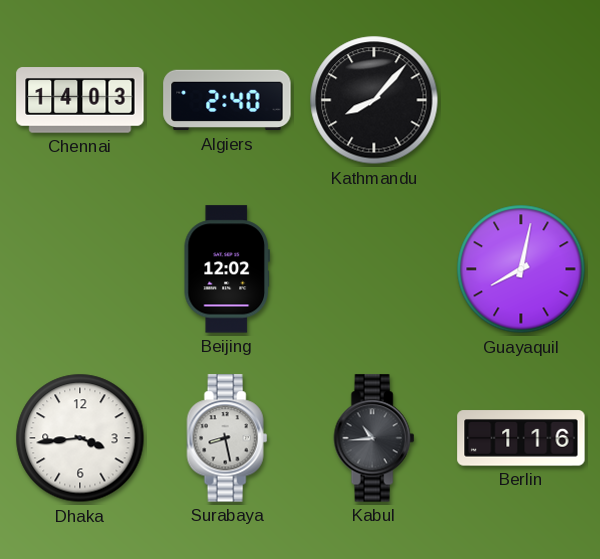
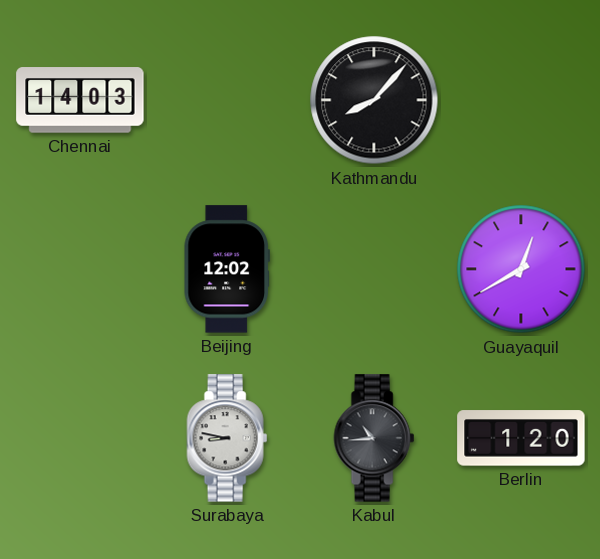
Algiers: 2:40 -> none (227, 100)
Guayaquil: 8:02 -> 12:40 (521, 269)
Dhaka: 3:44 -> none (80, 438)
Surabaya: 8:28 -> 8:47 (227, 438)
Berlin: 1:16 -> 1:20 (521, 438)
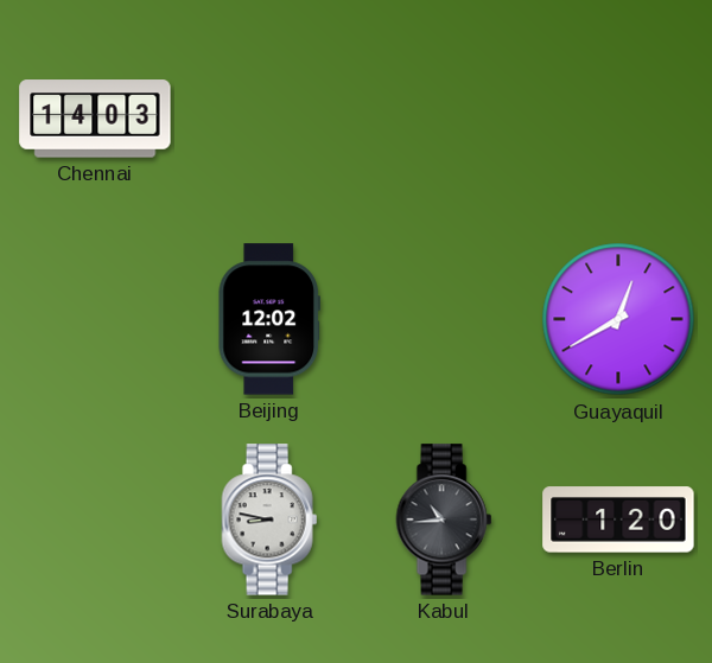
Kathmandu: 8:07 -> none (374, 100)
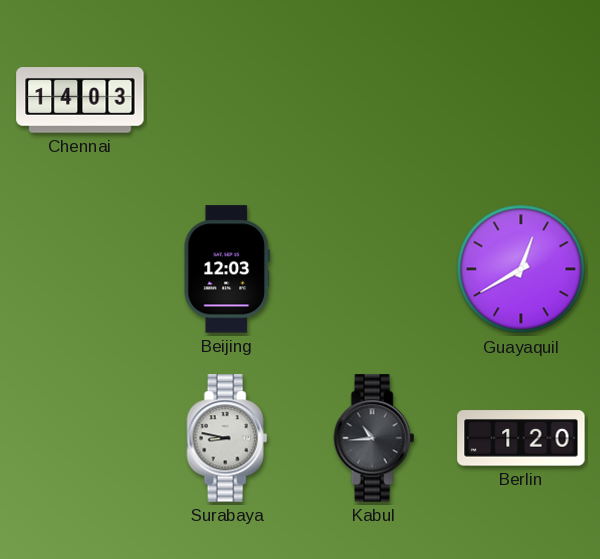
Beijing: 12:02 -> 12:03 (227, 269)
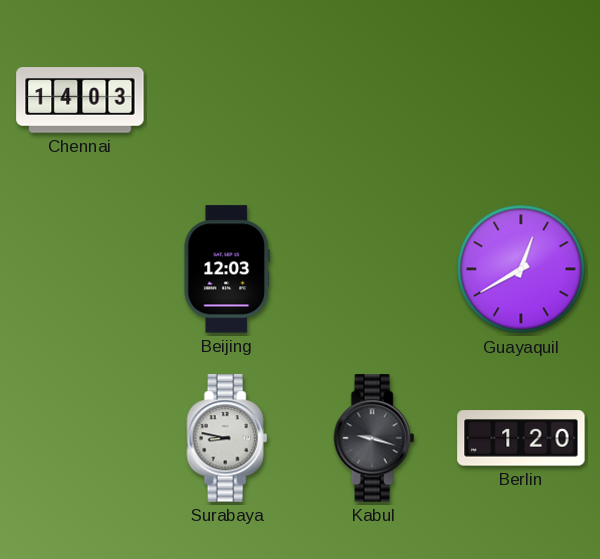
Kabul: 10:44 -> 9:18 (374, 438)
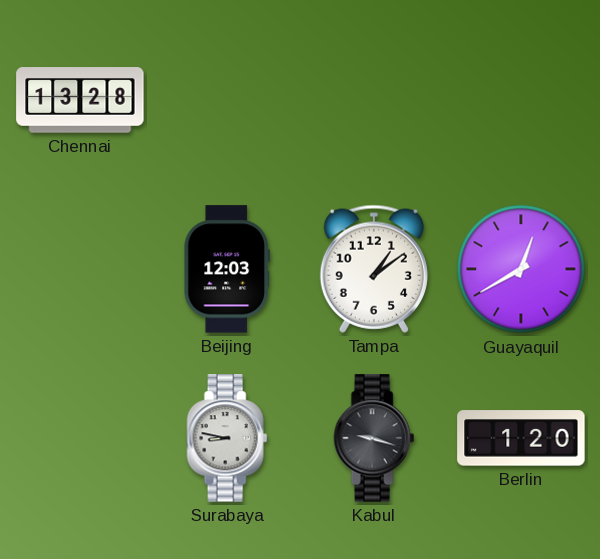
Chennai: 14:03 -> 13:28 (80, 100)
Tampa: none -> 1:09 (374, 269)
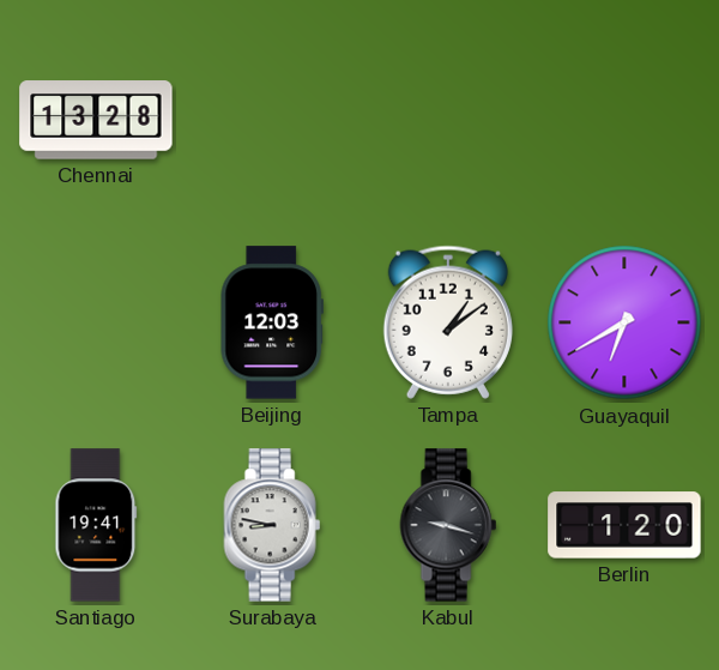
Guayaquil: 12:40 -> 6:40 (624, 322)
Santiago: none -> 19:41 (96, 525)
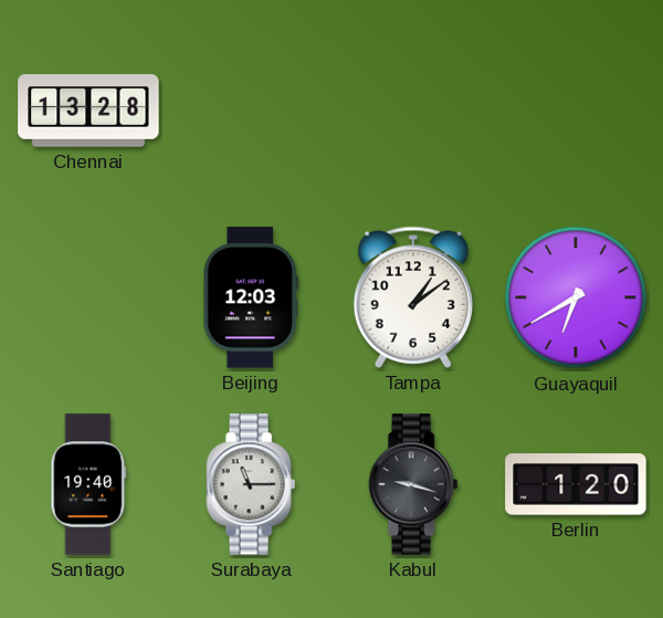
Santiago: 19:41 -> 19:40 (88, 484)
Surabaya: 8:47 -> 11:15 (251, 484)
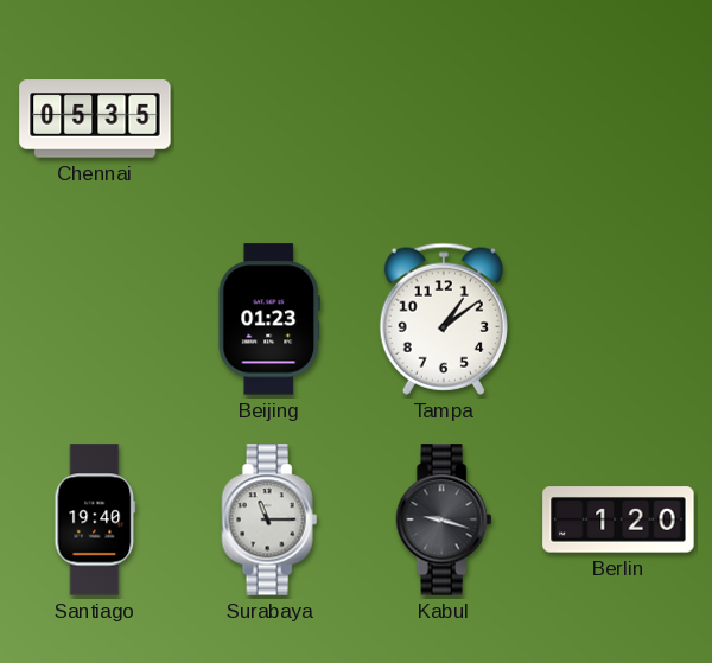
Chennai: 13:28 -> 05:35 (95, 119)
Beijing: 12:03 -> 01:23 (269, 319)
Guayaquil: 6:40 -> none (576, 297)
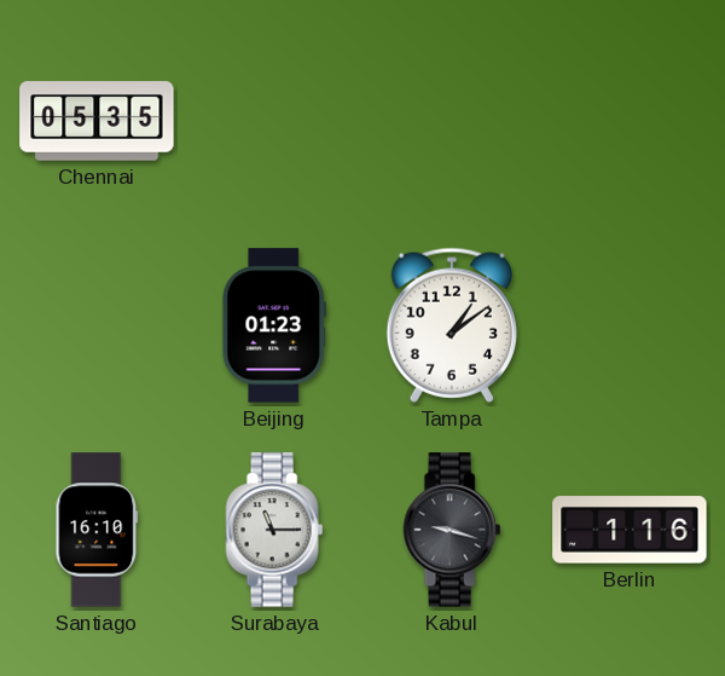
Santiago: 19:40 -> 16:10 (97, 530)
Berlin: 1:20 -> 1:16 (630, 530)
